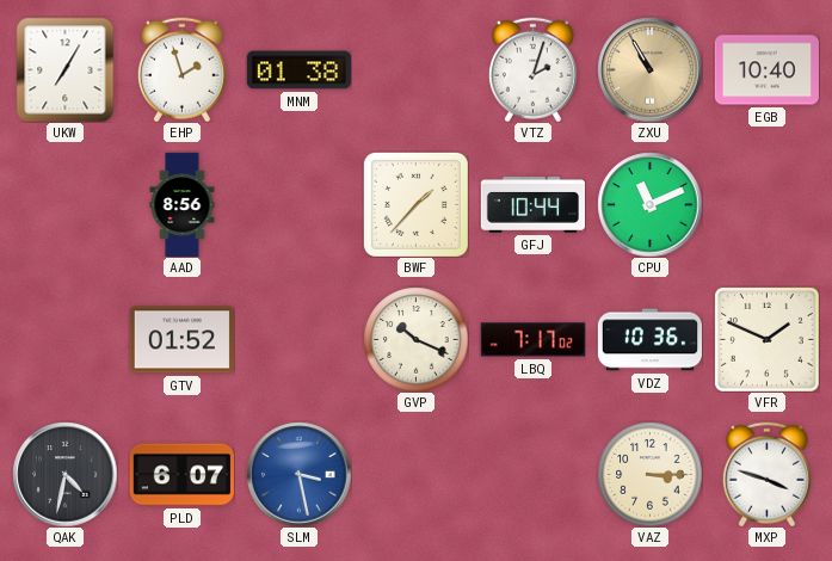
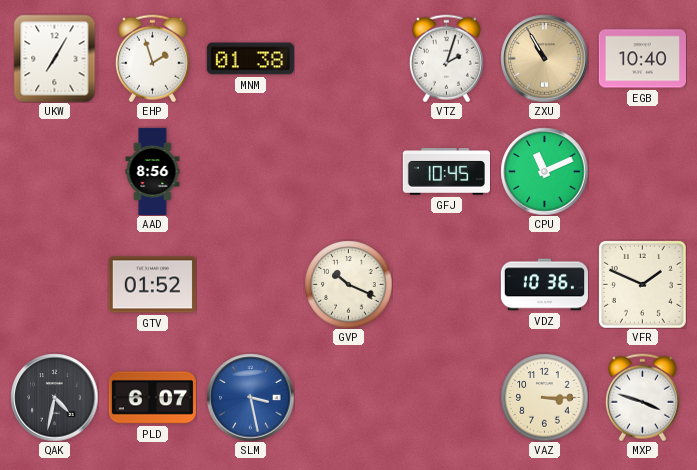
BWF: 1:37 -> none (415, 204)
GFJ: 10:44 -> 10:45 (446, 172)
LBQ: 7:17 -> none (532, 340)
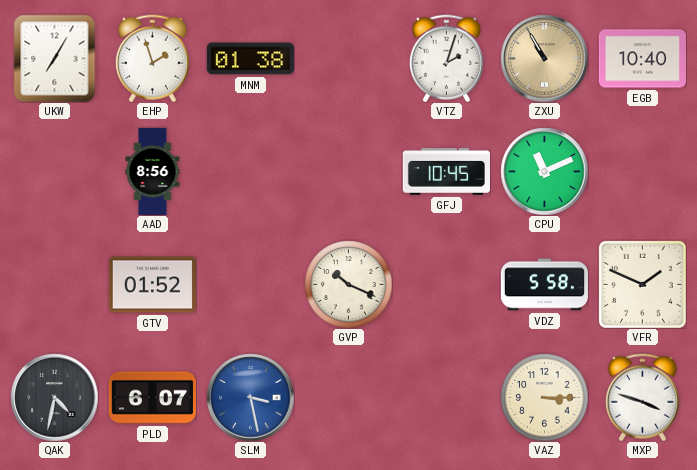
VDZ: 10:36 -> 5:58 (544, 285)
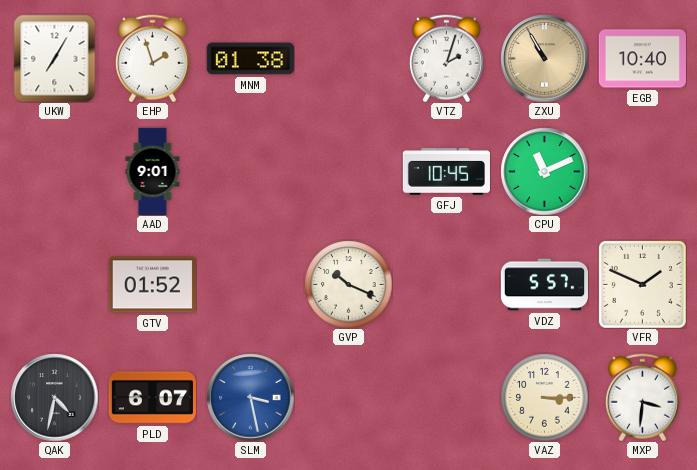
AAD: 8:56 -> 9:01 (153, 171)
VDZ: 5:58 -> 5:57 (544, 285)
MXP: 3:48 -> 3:31 (642, 397)
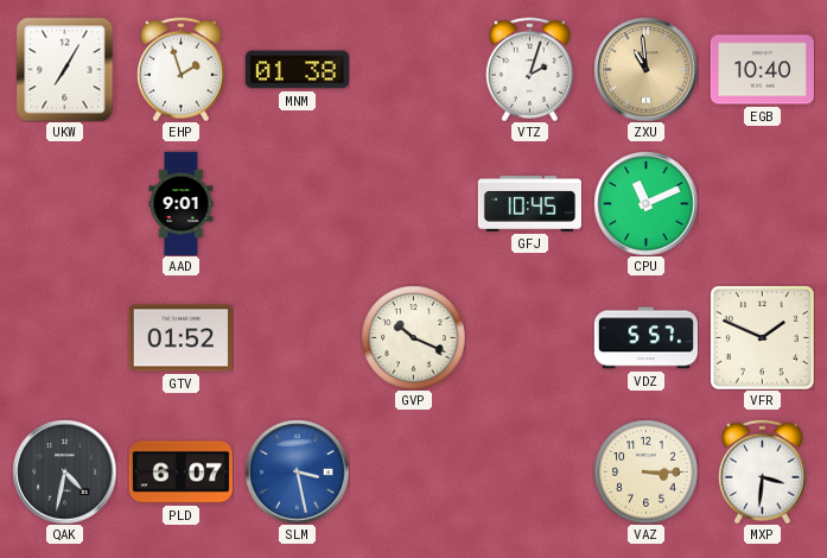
ZXU: 10:55 -> 10:59 (645, 69)
